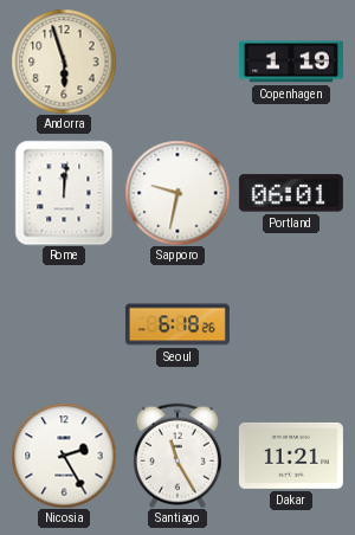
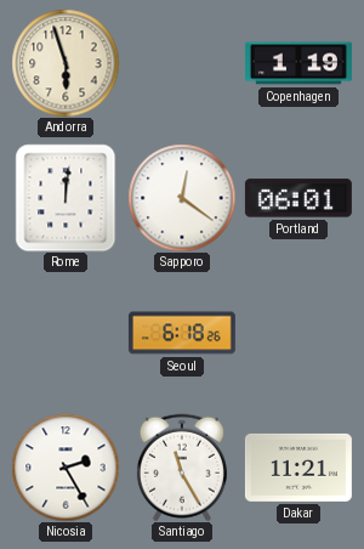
Sapporo: 9:32 -> 12:21 (182, 198)
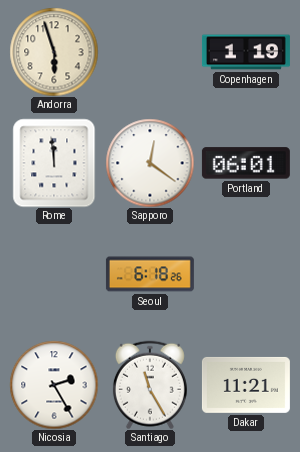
Rome: 12:01 -> 11:59 (54, 163)
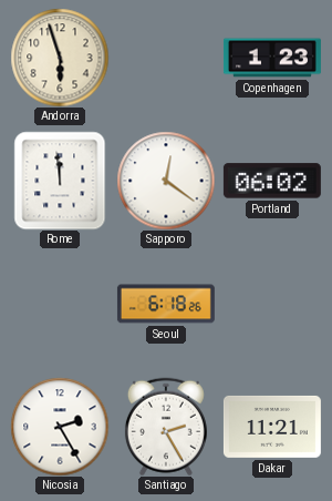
Copenhagen: 1:19 -> 1:23 (272, 58)
Portland: 06:01 -> 06:02 (272, 181)
Santiago: 11:25 -> 2:25 (166, 427)
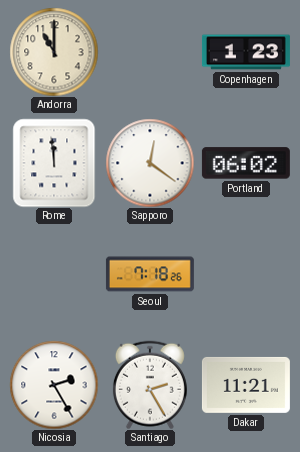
Andorra: 5:57 -> 11:00 (54, 52)
Seoul: 6:18 -> 7:18 (150, 274)
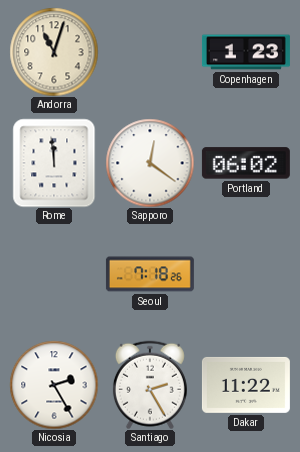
Andorra: 11:00 -> 11:03 (54, 52)
Dakar: 11:21 -> 11:22 (246, 385)
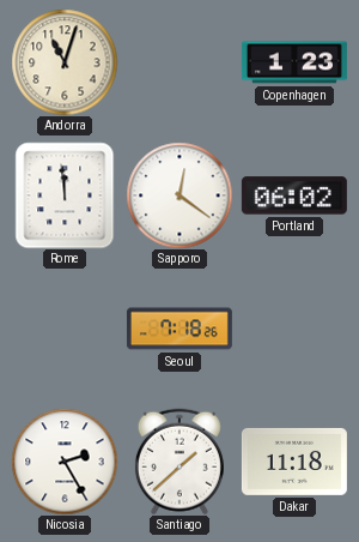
Santiago: 2:25 -> 1:38 (180, 462)
Dakar: 11:22 -> 11:18 (294, 462)
